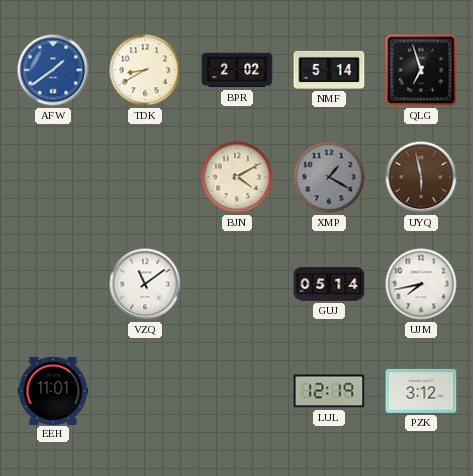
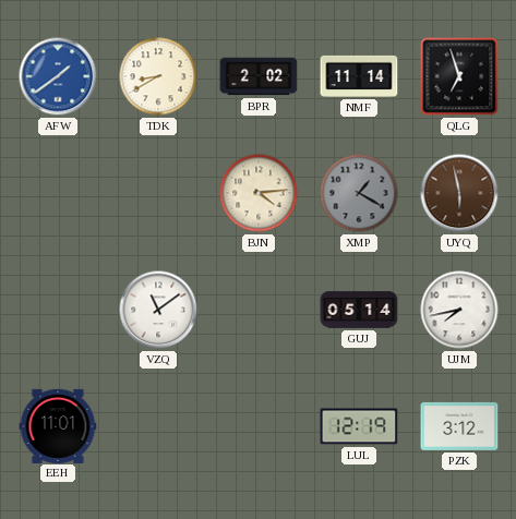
NMF: 5:14 -> 11:14 (359, 76)
BJN: 4:10 -> 4:14 (259, 193)
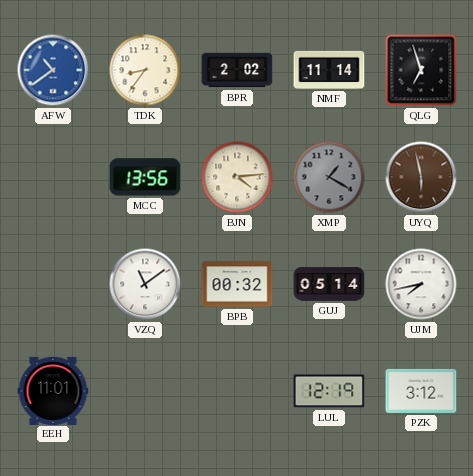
AFW: 1:39 -> 10:39 (53, 70)
TDK: 8:40 -> 8:36 (145, 70)
MCC: none -> 13:56 (145, 177)
BPB: none -> 00:32 (237, 284)
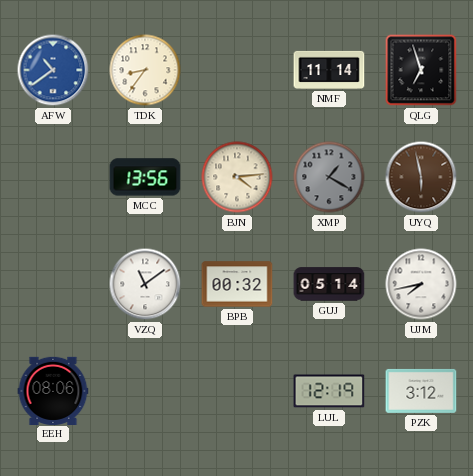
BPR: 2:02 -> none (237, 70)
EEH: 11:01 -> 08:06 (53, 390)
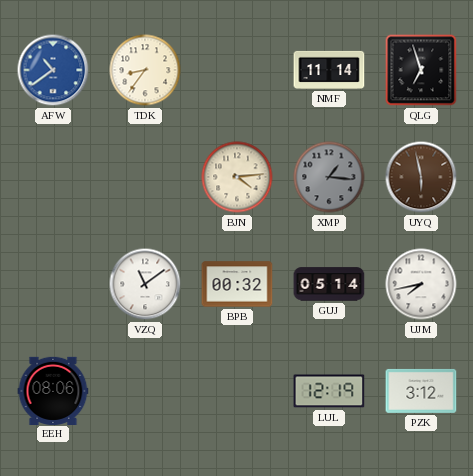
MCC: 13:56 -> none (145, 177)
XMP: 1:20 -> 1:16 (329, 177)
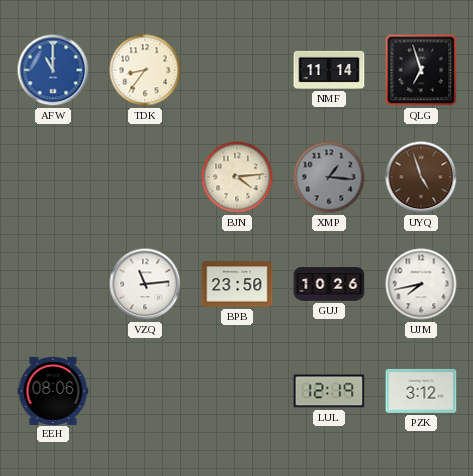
AFW: 10:39 -> 11:00 (53, 70)
UYQ: 5:58 -> 4:57 (421, 177)
VZQ: 11:09 -> 11:14 (145, 284)
BPB: 00:32 -> 23:50 (237, 284)
GUJ: 05:14 -> 10:26 (329, 284)
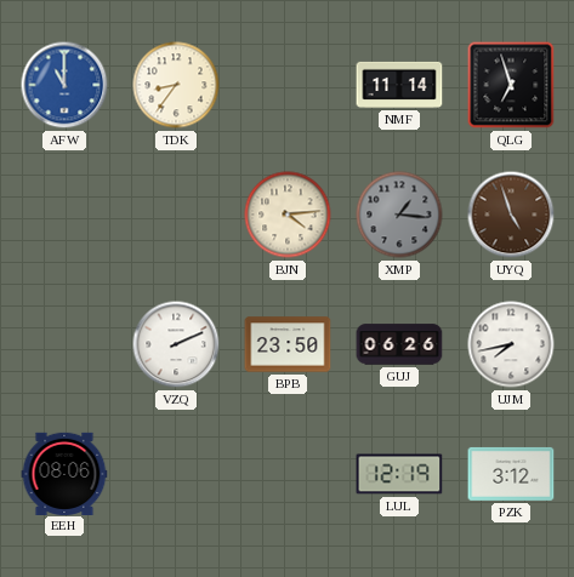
VZQ: 11:14 -> 2:11 (176, 344)
GUJ: 10:26 -> 06:26 (399, 344)
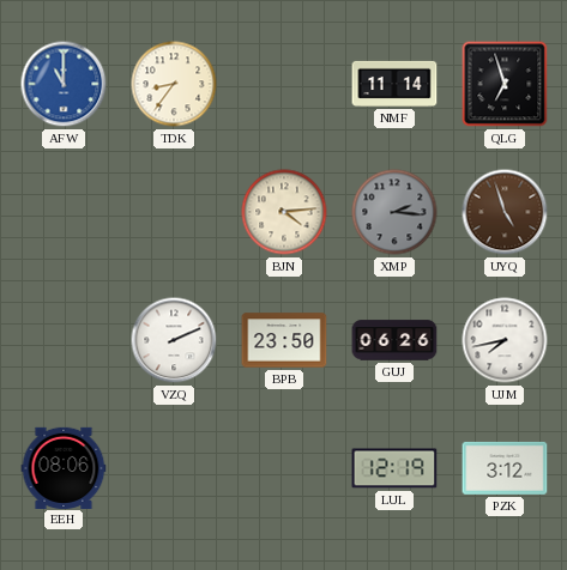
XMP: 1:16 -> 2:16 (394, 212)
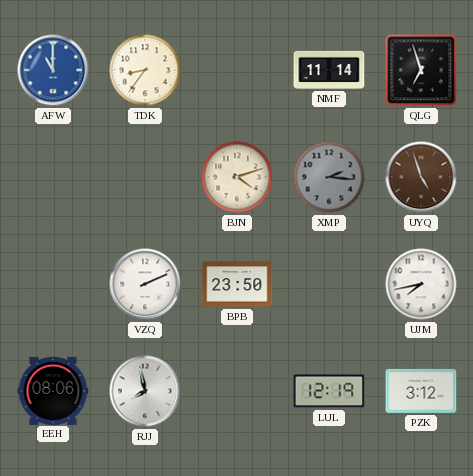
BJN: 4:14 -> 4:12 (237, 177)
GUJ: 06:26 -> none (394, 340)
RJJ: none -> 7:58 (145, 391)
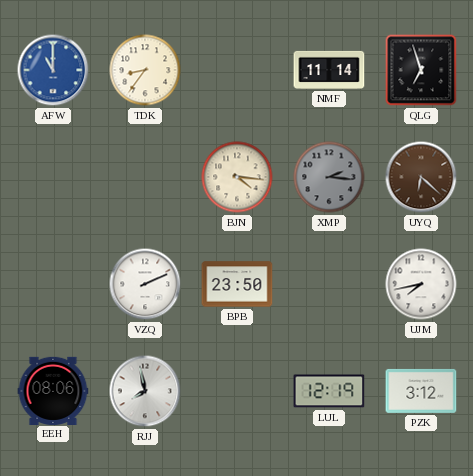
BJN: 4:12 -> 4:16 (237, 177)
UYQ: 4:57 -> 6:22 (421, 177)
